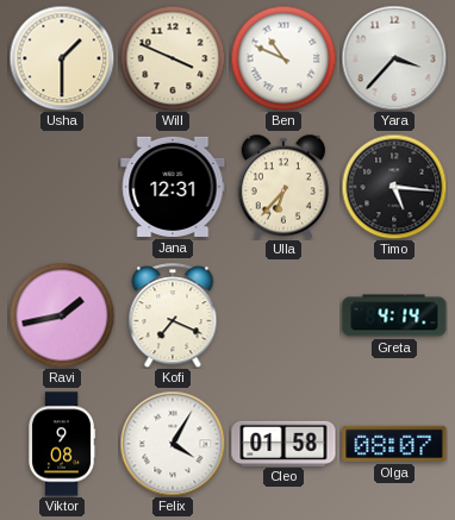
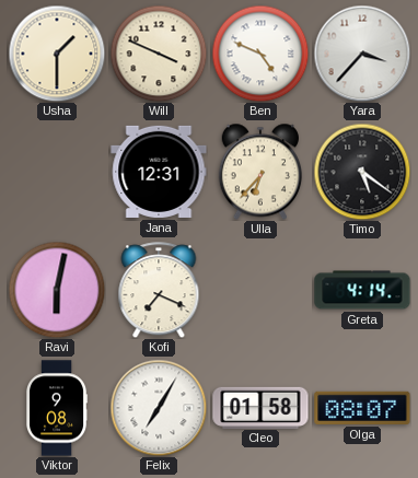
Ben: 10:49 -> 4:49 (260, 54)
Timo: 5:16 -> 5:21 (362, 172)
Ravi: 1:43 -> 6:02 (57, 290)
Felix: 4:05 -> 7:05 (159, 408)
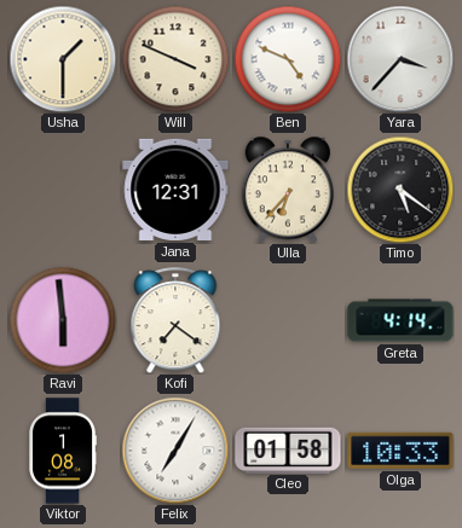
Ravi: 6:02 -> 5:59 (63, 320)
Kofi: 7:19 -> 7:21 (175, 320)
Viktor: 9:08 -> 1:08 (63, 451)
Olga: 08:07 -> 10:33 (400, 451)
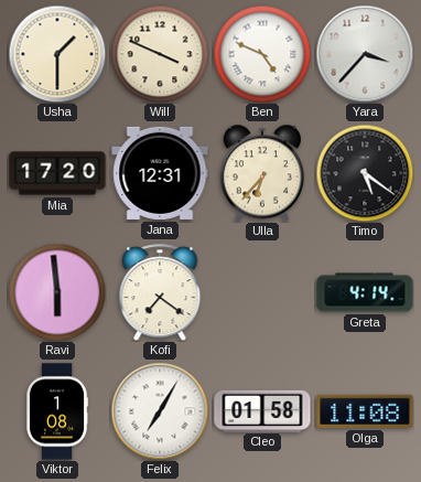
Mia: none -> 17:20 (57, 173)
Olga: 10:33 -> 11:08 (365, 411)
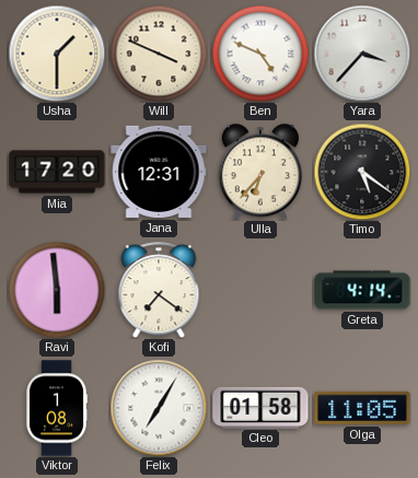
Olga: 11:08 -> 11:05 (362, 408)
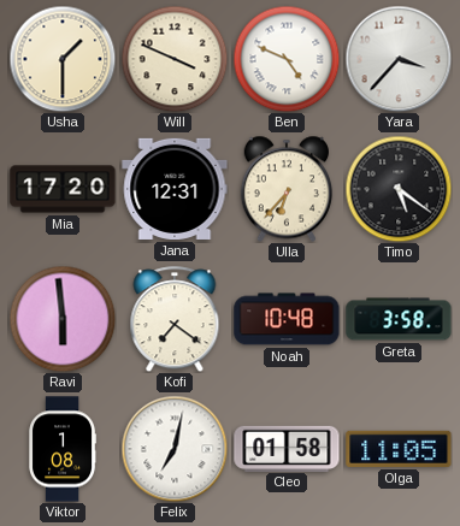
Noah: none -> 10:48 (287, 319)
Greta: 4:14 -> 3:58 (399, 319)
Felix: 7:05 -> 7:02 (175, 449)
